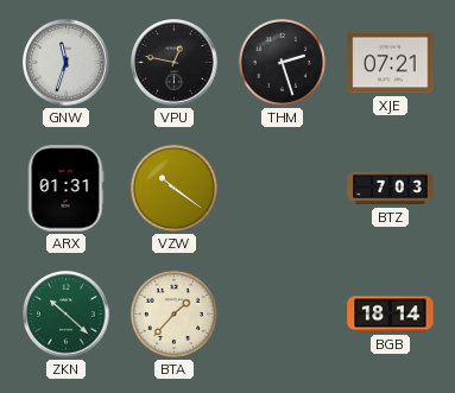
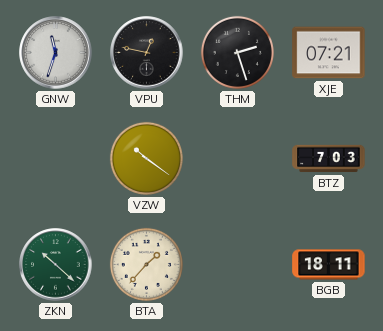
ARX: 01:31 -> none (65, 189)
BGB: 18:14 -> 18:11 (329, 265)
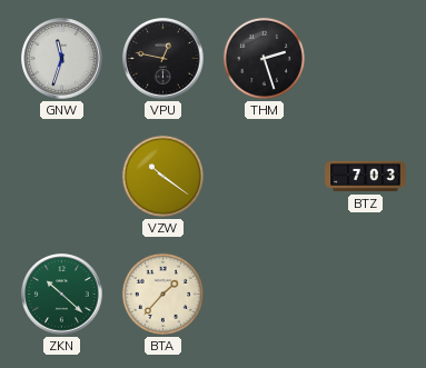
XJE: 07:21 -> none (329, 53)
BGB: 18:11 -> none (329, 265)
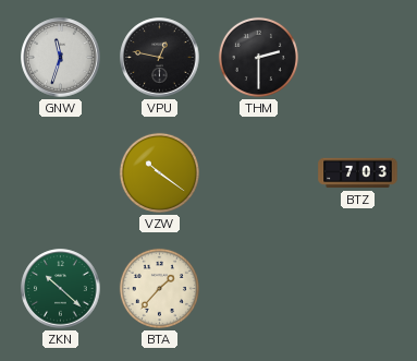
THM: 2:27 -> 2:30 (258, 57)
